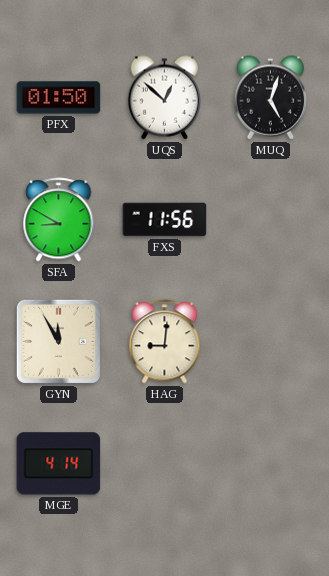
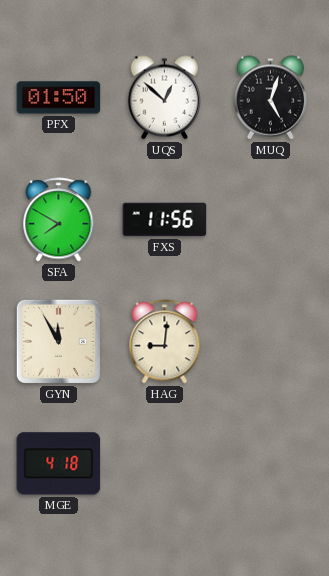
SFA: 8:50 -> 7:50 (59, 220)
MGE: 4:14 -> 4:18 (59, 464)
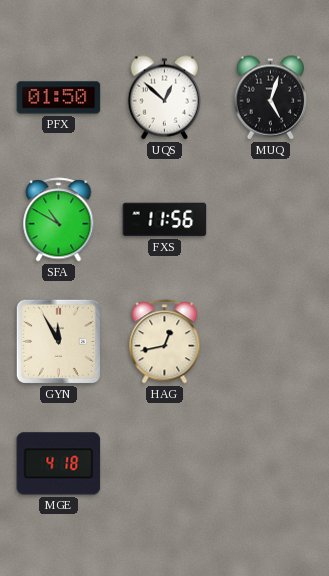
SFA: 7:50 -> 10:50 (59, 220)
HAG: 9:01 -> 12:43 (165, 342)
